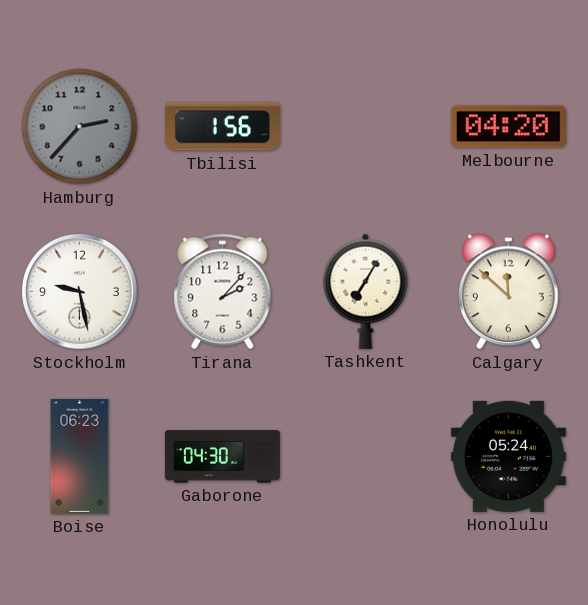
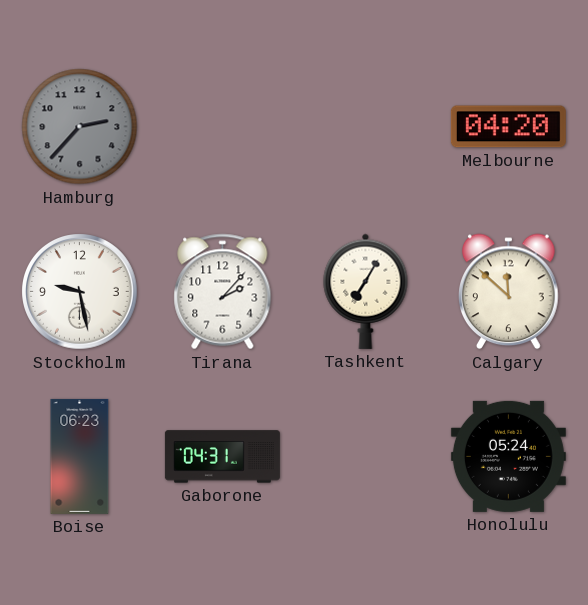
Tbilisi: 1:56 -> none (222, 127)
Gaborone: 04:30 -> 04:31 (222, 457)
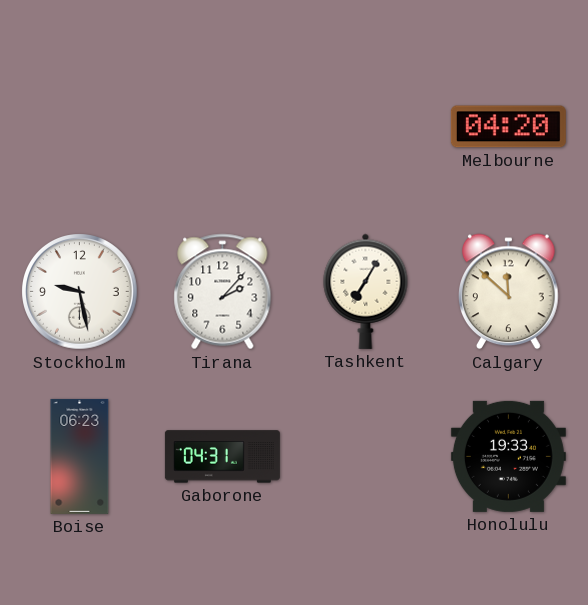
Hamburg: 2:37 -> none (80, 127)
Honolulu: 05:24 -> 19:33 (508, 456)
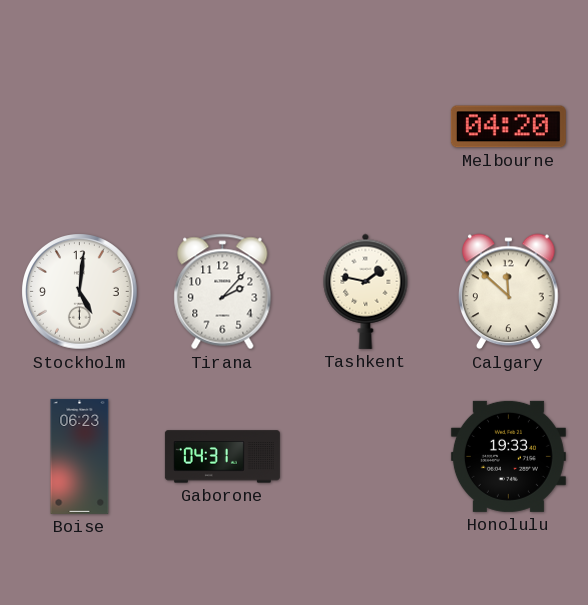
Stockholm: 9:28 -> 5:01 (80, 292)
Tashkent: 7:05 -> 1:47 (366, 291)
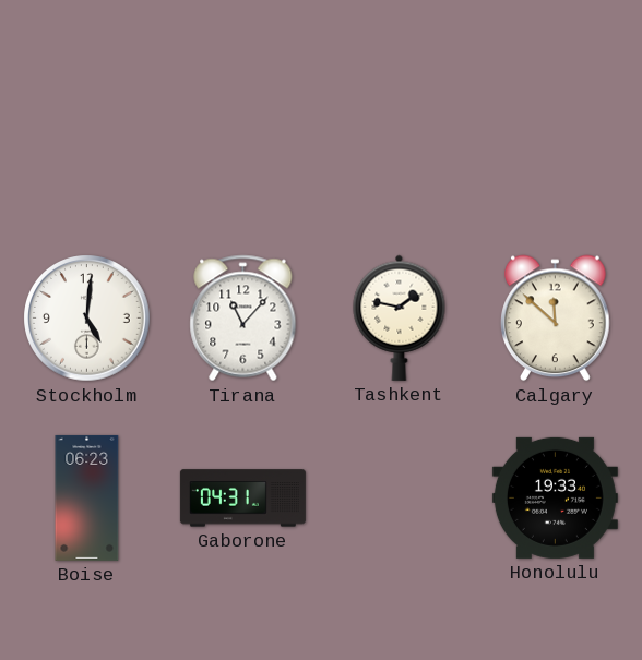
Melbourne: 04:20 -> none (508, 127)
Tirana: 2:07 -> 11:07 (243, 319)
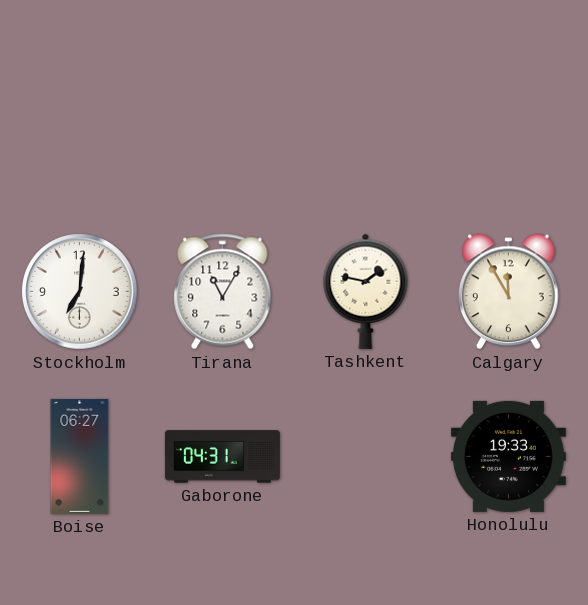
Stockholm: 5:01 -> 7:01 (80, 292)
Tirana: 11:07 -> 11:05 (223, 292)
Calgary: 11:52 -> 11:55 (509, 292)
Boise: 06:23 -> 06:27 (80, 456)
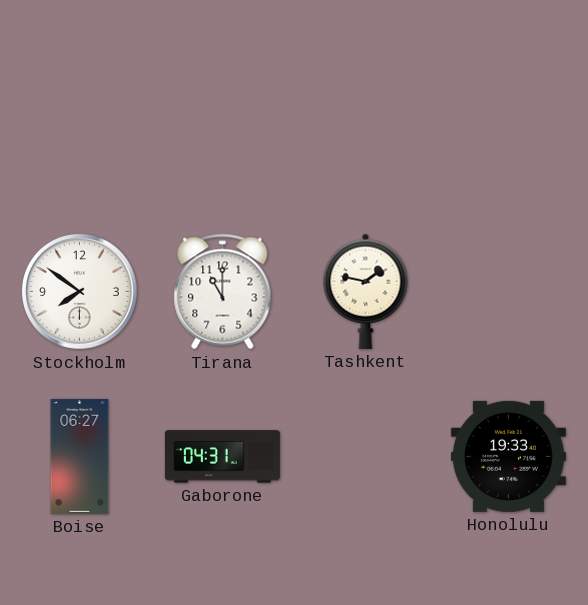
Stockholm: 7:01 -> 7:51 (80, 292)
Tirana: 11:05 -> 11:00 (223, 292)
Calgary: 11:55 -> none (509, 292)
